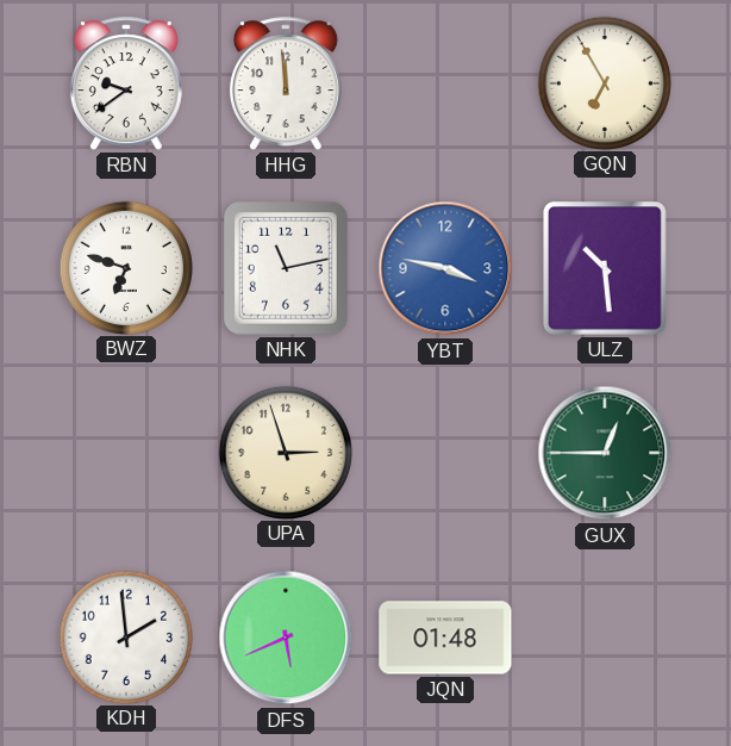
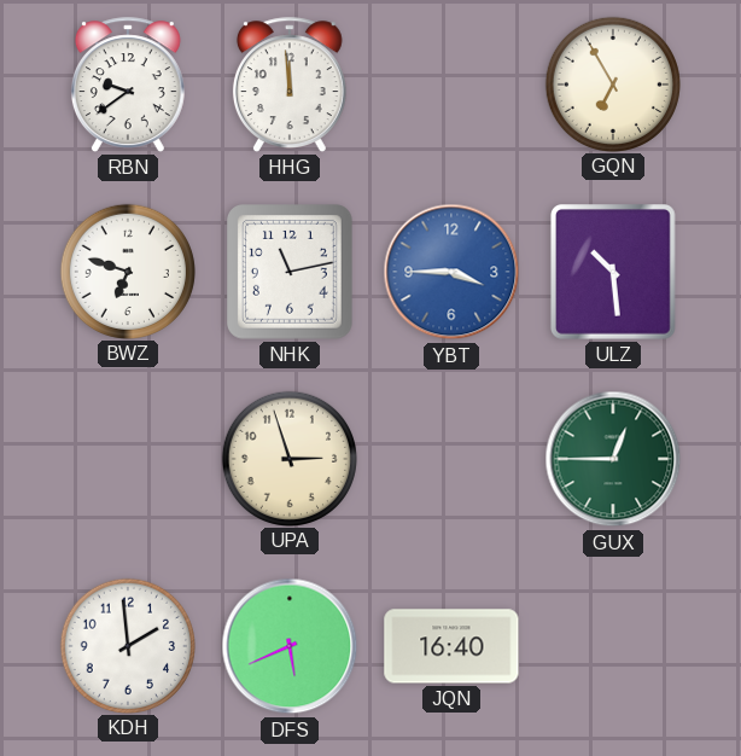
YBT: 3:47 -> 3:45 (451, 272)
JQN: 01:48 -> 16:40 (451, 646)
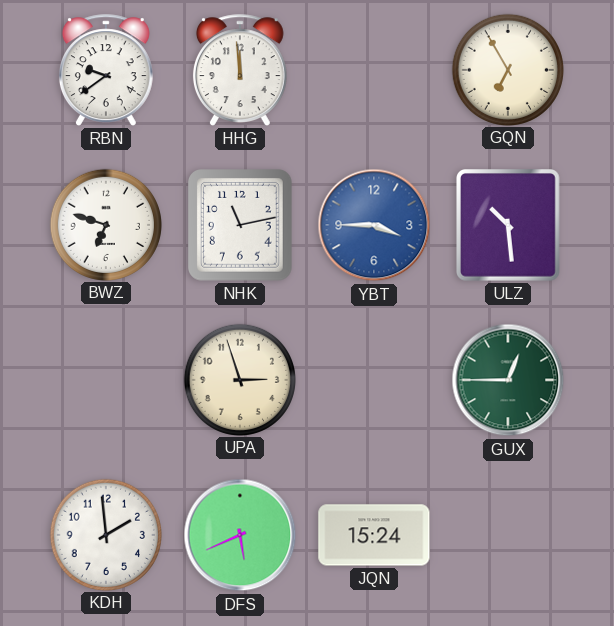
JQN: 16:40 -> 15:24 (374, 535)
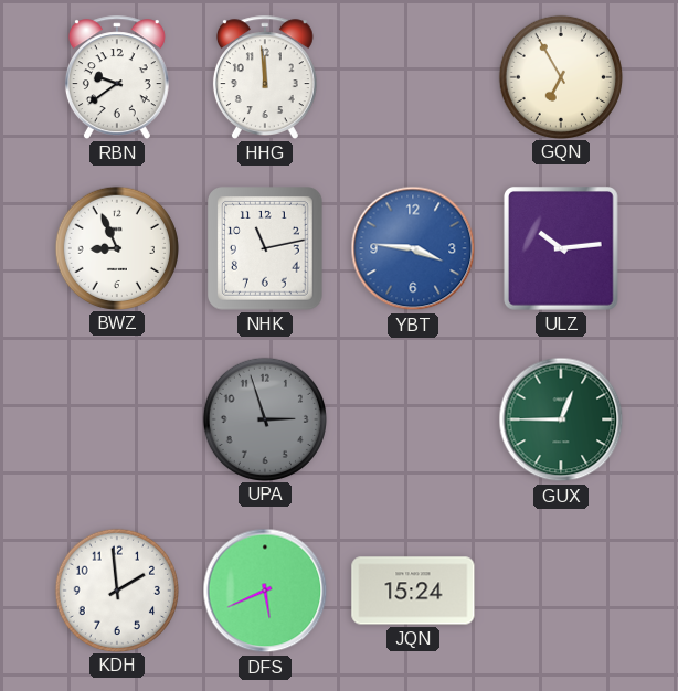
BWZ: 6:48 -> 8:56 (116, 247)
YBT: 3:45 -> 3:46 (413, 248)
ULZ: 10:29 -> 10:14 (562, 248)
UPA dial: cream -> grey (264, 418)
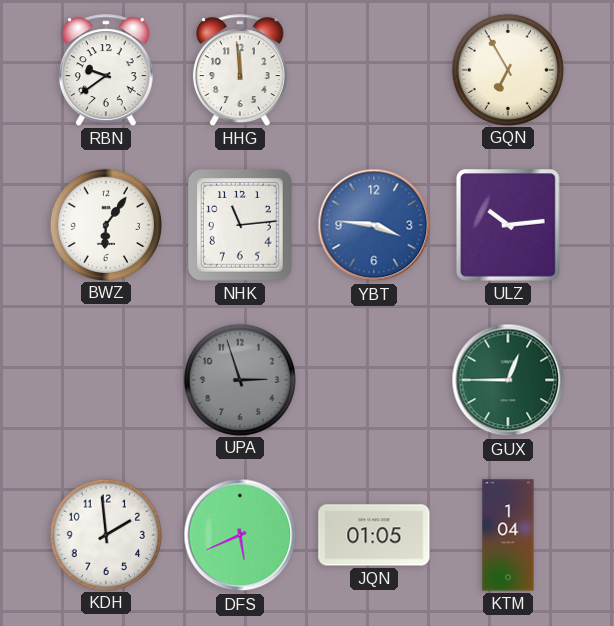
BWZ: 8:56 -> 6:06 (105, 224)
NHK: 11:13 -> 11:14 (241, 226)
JQN: 15:24 -> 01:05 (374, 535)
KTM: none -> 1:04 (508, 535)
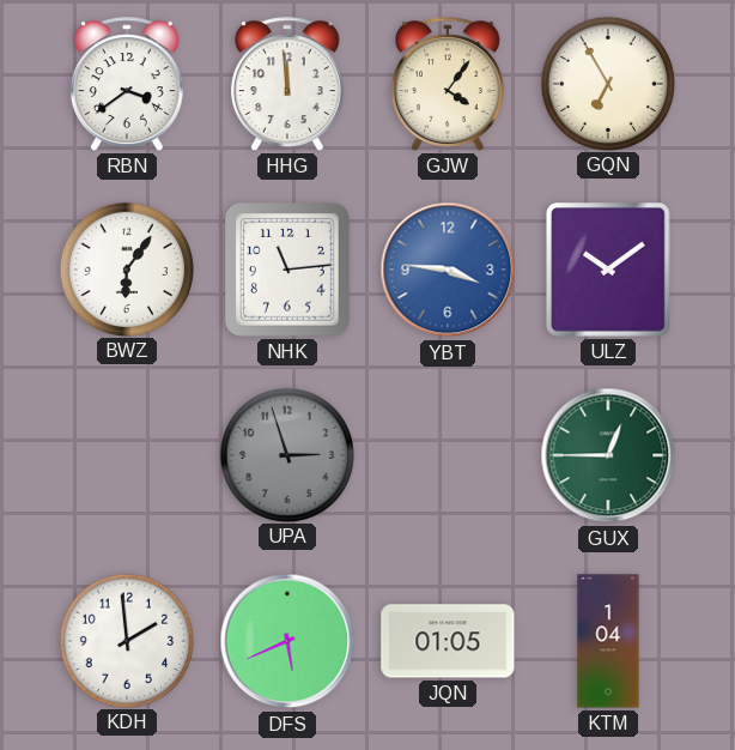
RBN: 9:39 -> 3:39 (127, 84)
GJW: none -> 4:06 (448, 84)
ULZ: 10:14 -> 10:09 (609, 270)
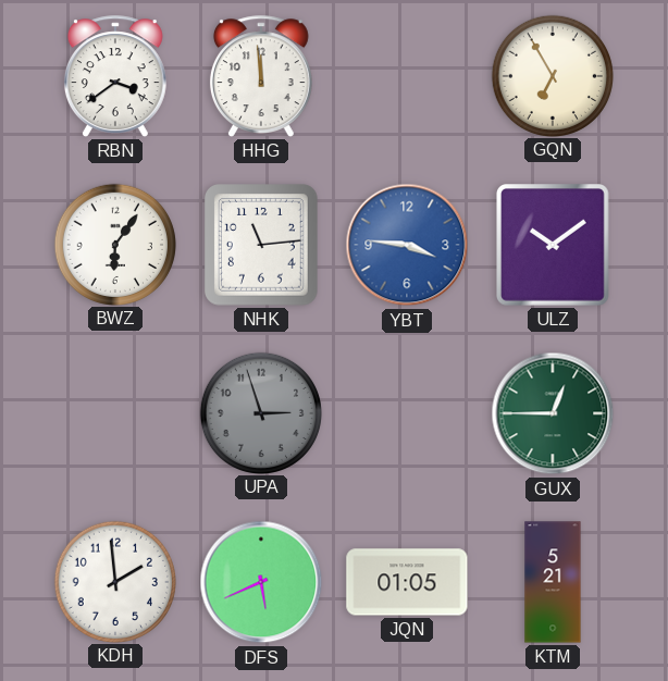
GJW: 4:06 -> none (448, 84)
KTM: 1:04 -> 5:21 (553, 582)
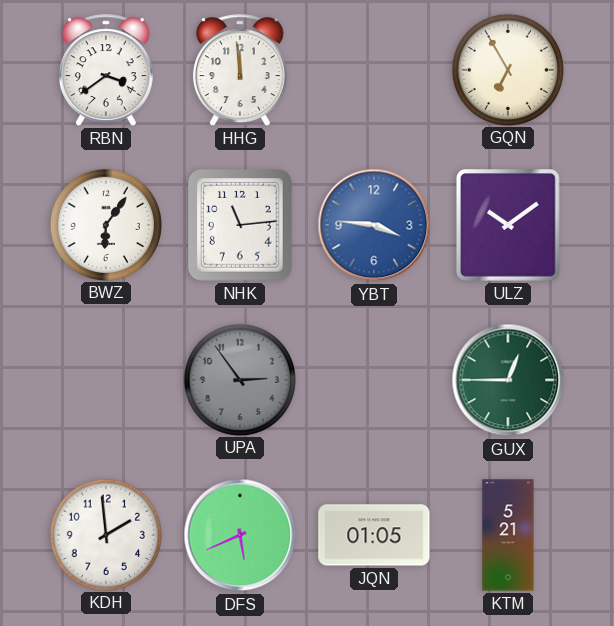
UPA: 2:57 -> 2:54 (239, 379)
